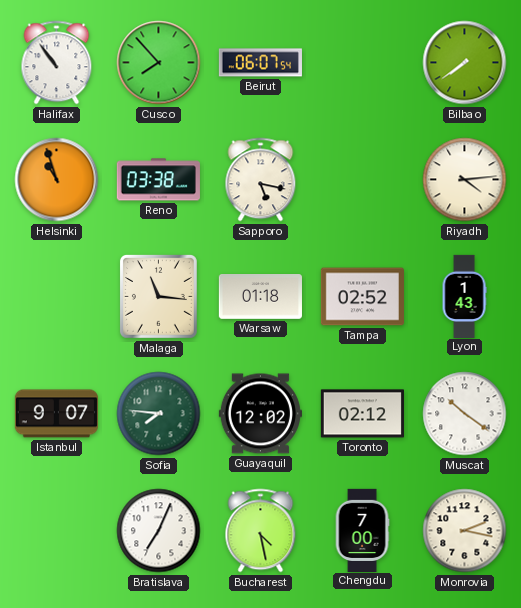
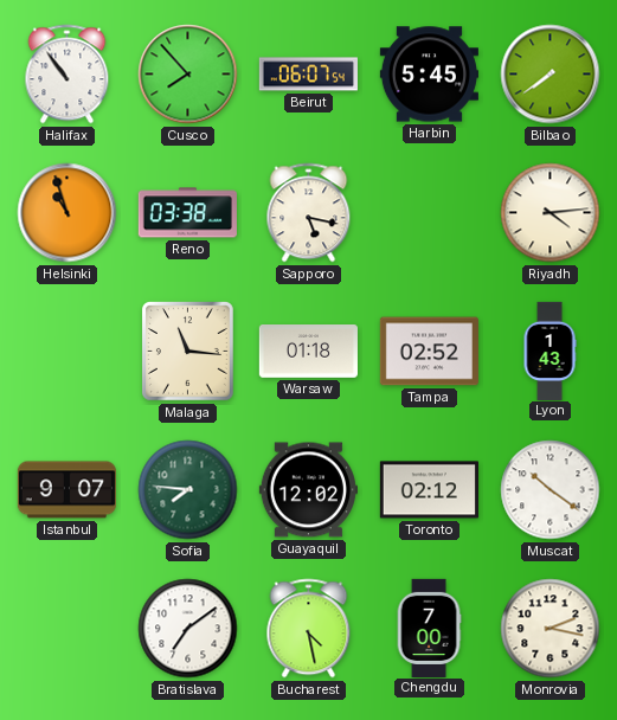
Harbin: none -> 5:45 (429, 75)
Bratislava: 7:04 -> 7:09 (188, 629)
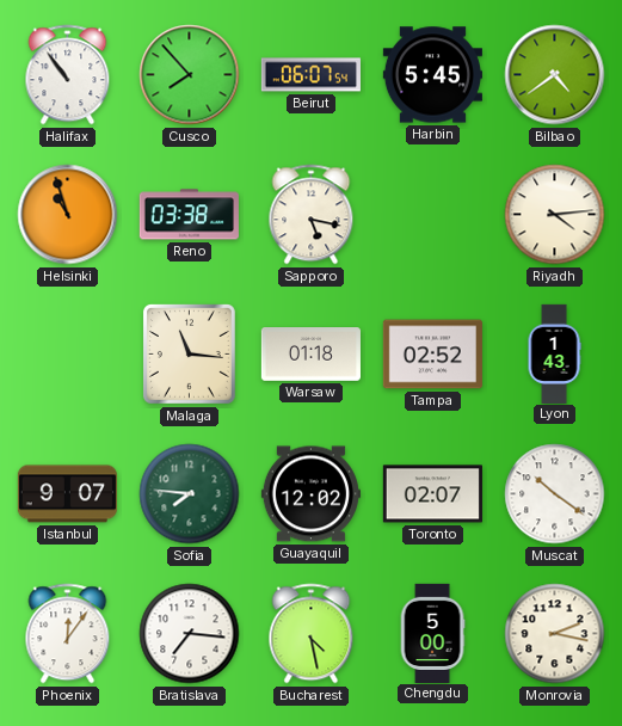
Bilbao: 7:39 -> 4:39 (555, 75)
Toronto: 02:12 -> 02:07 (432, 494)
Phoenix: none -> 12:06 (68, 634)
Bratislava: 7:09 -> 7:16 (190, 634)
Chengdu: 7:00 -> 5:00 (432, 633)
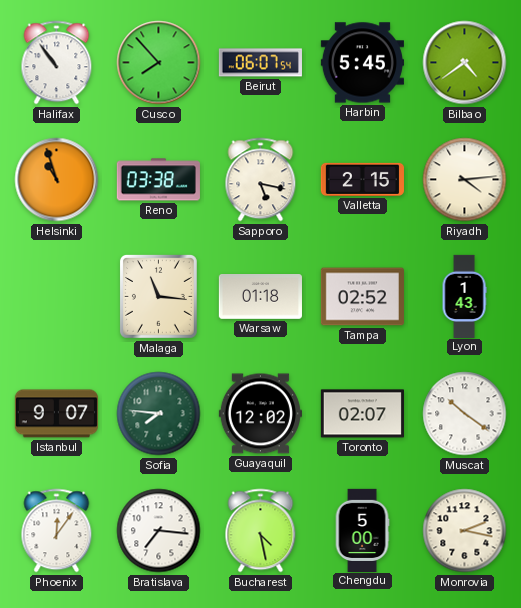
Valletta: none -> 2:15 (362, 179)
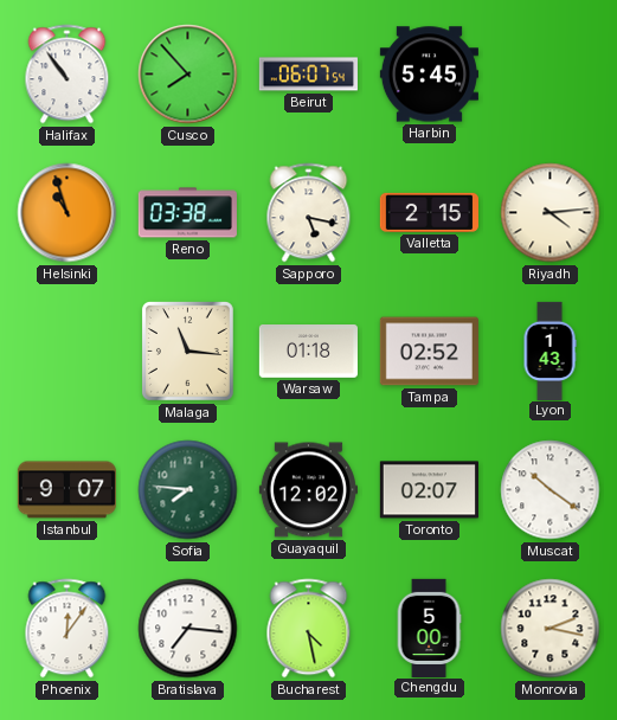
Bilbao: 4:39 -> none (465, 63)
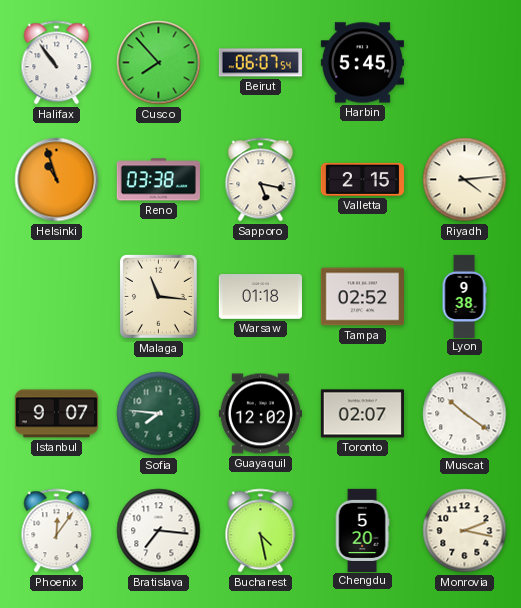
Lyon: 1:43 -> 9:38 (464, 296)
Chengdu: 5:00 -> 5:20 (362, 530)
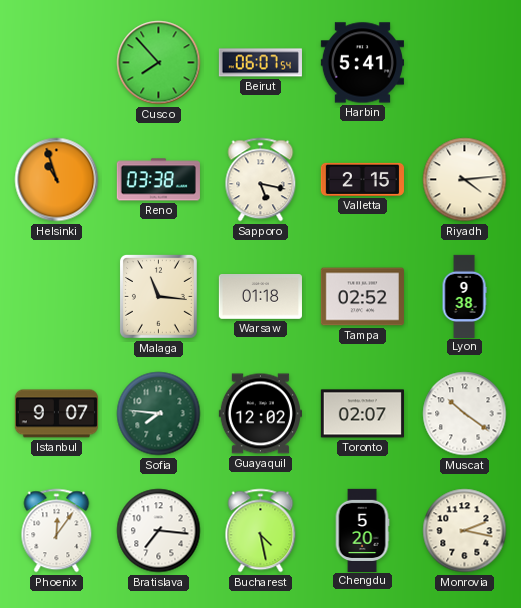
Halifax: 10:54 -> none (57, 63)
Harbin: 5:45 -> 5:41 (362, 63)
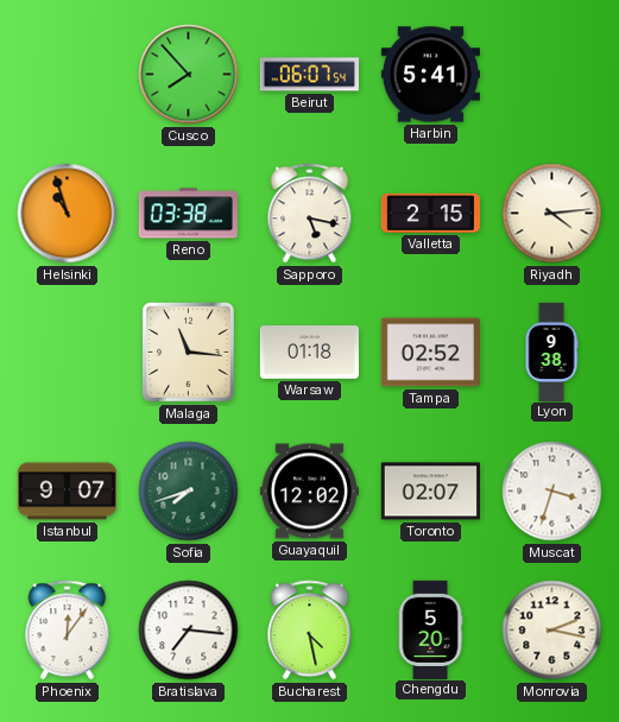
Sofia: 7:46 -> 7:42 (189, 492)
Muscat: 10:21 -> 3:33 (552, 492)
